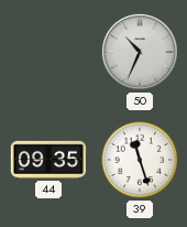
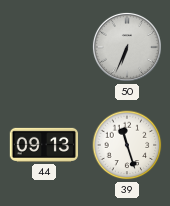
50: 10:34 -> 6:34 (127, 47)
44: 09:35 -> 09:13 (44, 145)
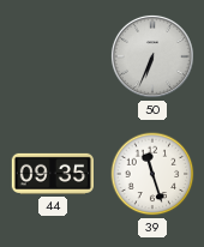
44: 09:13 -> 09:35 (53, 174)
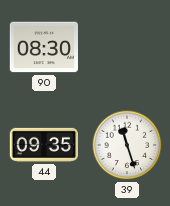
90: none -> 08:30 (44, 47)
50: 6:34 -> none (152, 56)
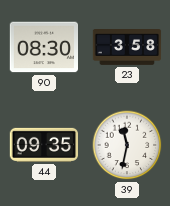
23: none -> 3:58 (127, 48)
39: 11:27 -> 11:32 (127, 145)
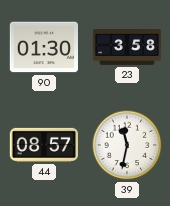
90: 08:30 -> 01:30 (44, 47)
44: 09:35 -> 08:57 (44, 145)
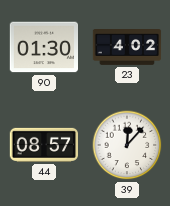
23: 3:58 -> 4:02 (127, 48)
39: 11:32 -> 12:07 (127, 145)
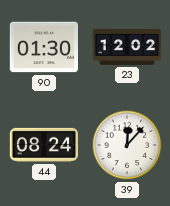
23: 4:02 -> 12:02 (127, 48)
44: 08:57 -> 08:24 (44, 145)
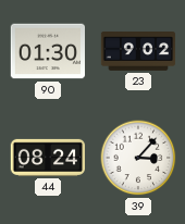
23: 12:02 -> 9:02 (138, 52)
39: 12:07 -> 3:07 (138, 158)
